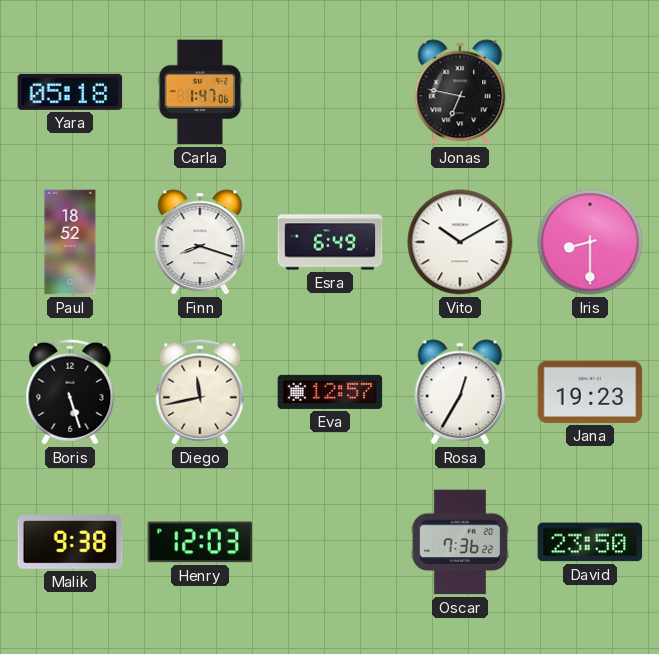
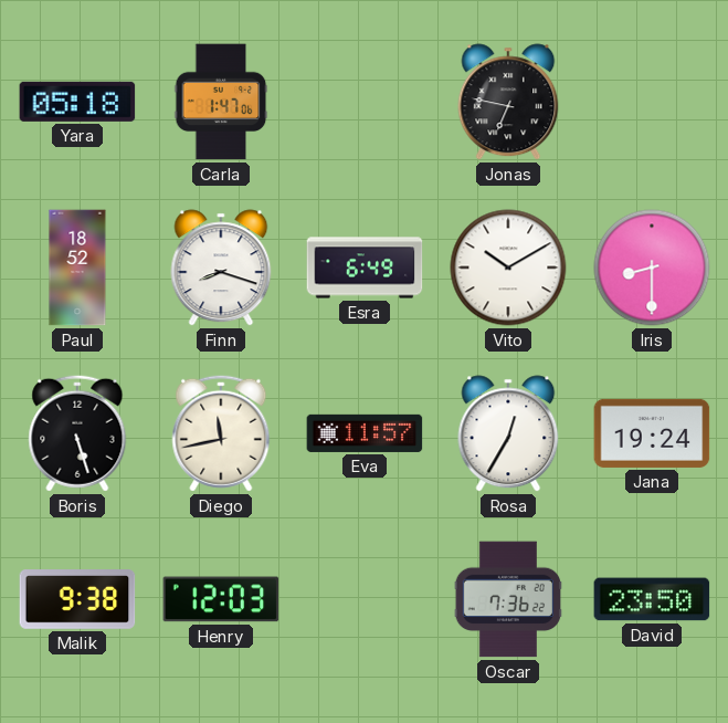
Eva: 12:57 -> 11:57 (365, 433)
Jana: 19:23 -> 19:24 (652, 433)
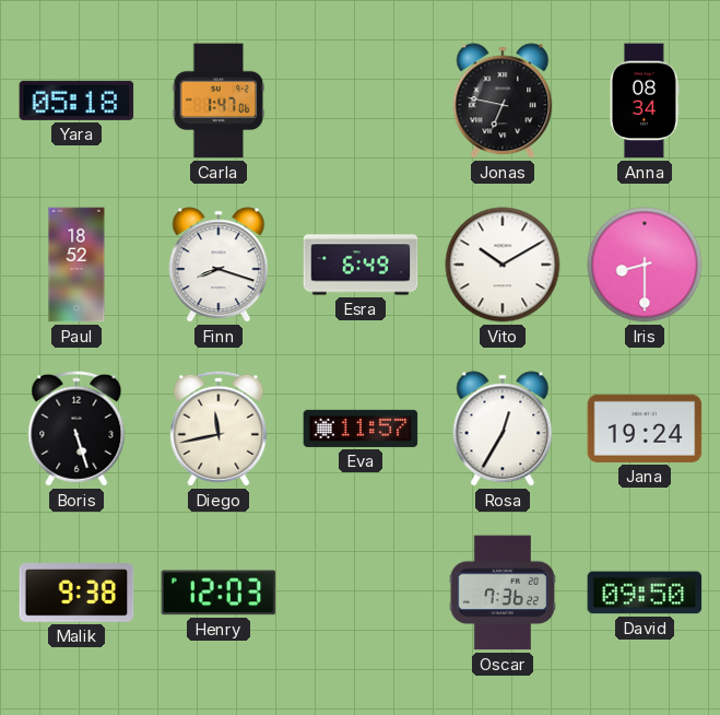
Anna: none -> 08:34 (645, 101)
David: 23:50 -> 09:50 (645, 593)
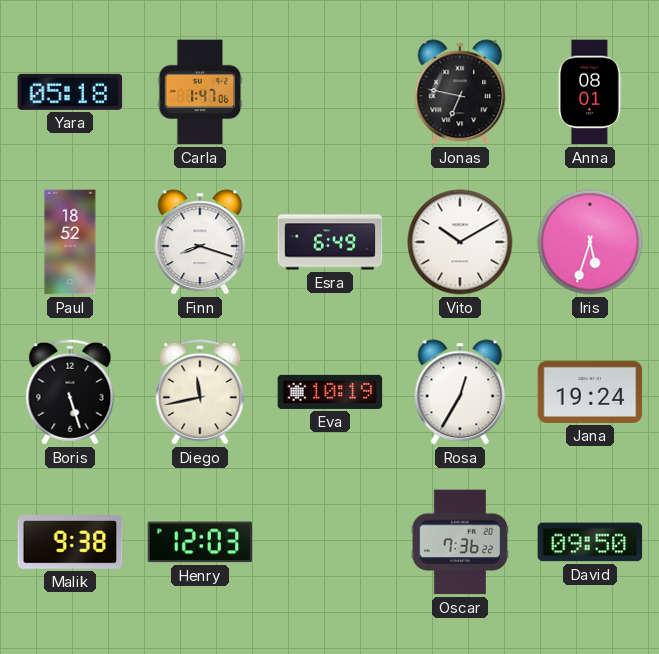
Anna: 08:34 -> 08:01 (590, 92)
Iris: 8:30 -> 5:33 (590, 242)
Eva: 11:57 -> 10:19 (330, 392)
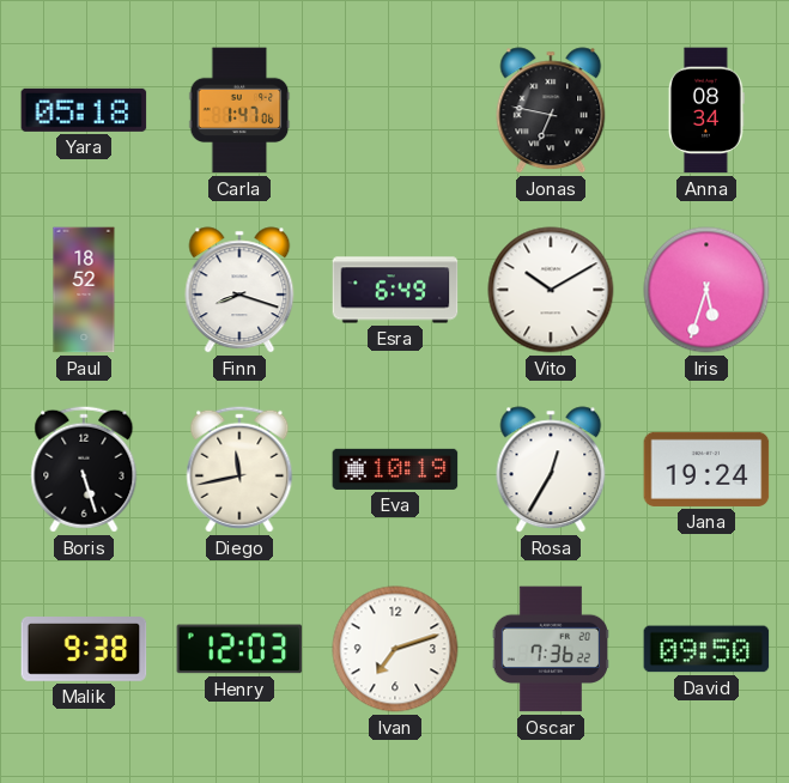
Anna: 08:01 -> 08:34 (706, 110)
Ivan: none -> 7:12 (395, 649)
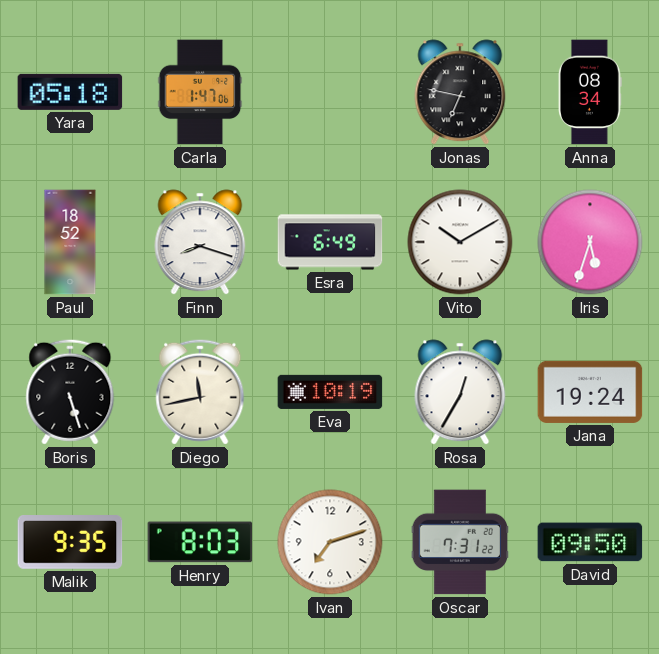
Malik: 9:38 -> 9:35 (70, 543)
Henry: 12:03 -> 8:03 (200, 542)
Oscar: 7:36 -> 7:31 (460, 542)
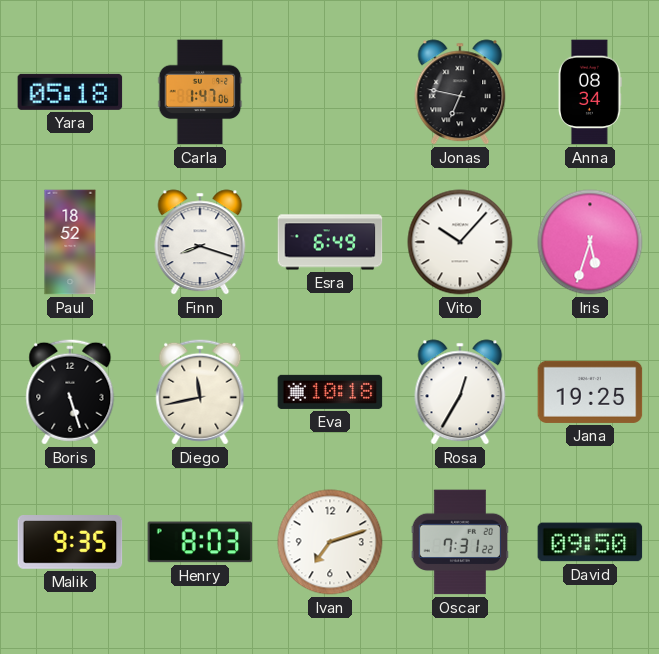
Vito: 10:10 -> 10:07 (460, 242)
Eva: 10:19 -> 10:18 (330, 392)
Jana: 19:24 -> 19:25 (590, 392)
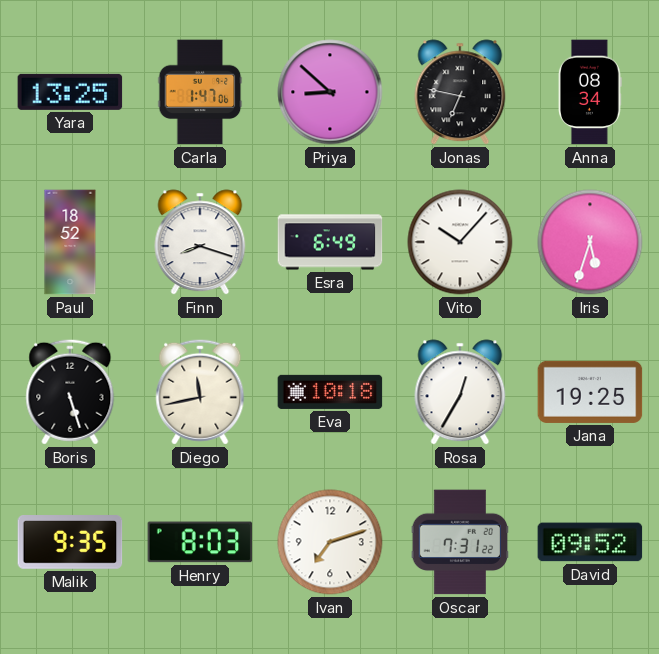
Yara: 05:18 -> 13:25 (70, 92)
Priya: none -> 8:52 (330, 92)
David: 09:50 -> 09:52 (590, 542)
